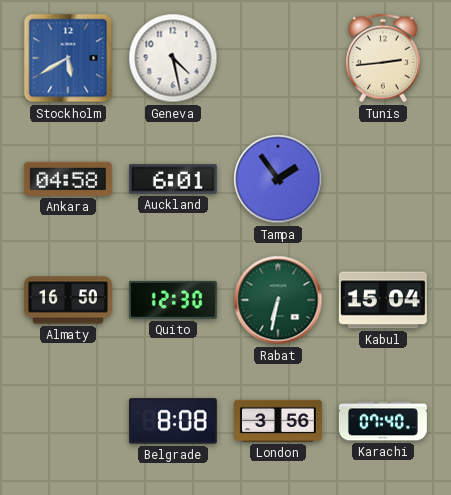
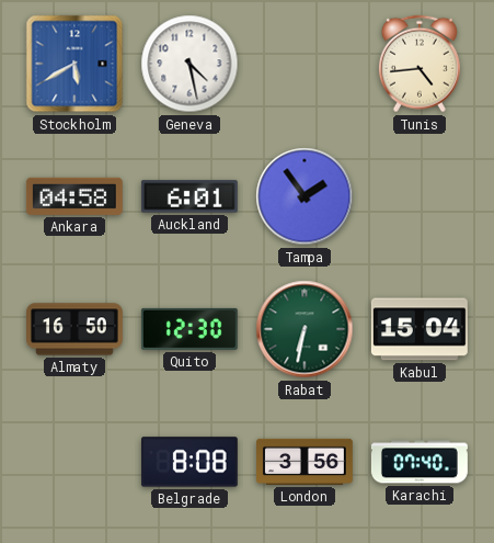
Tunis: 2:44 -> 4:44 (420, 64)
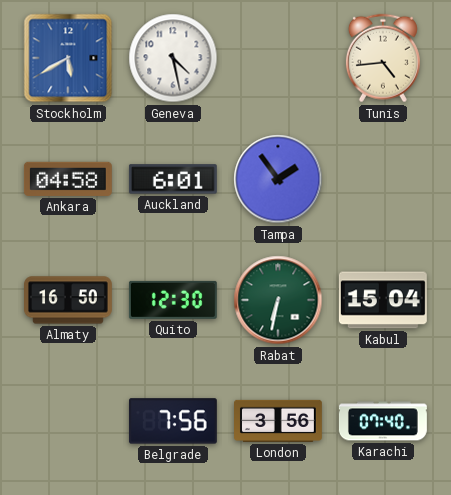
Belgrade: 8:08 -> 7:56 (173, 421)
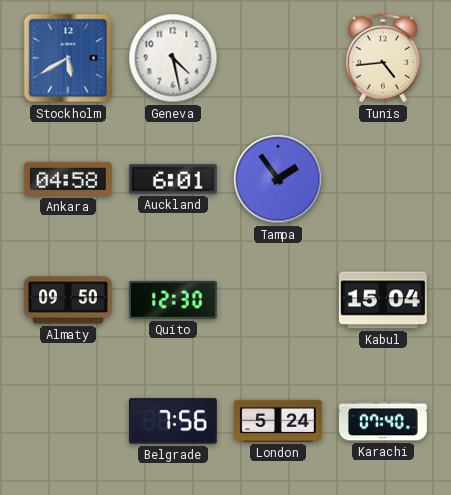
Almaty: 16:50 -> 09:50 (69, 300)
Rabat: 6:32 -> none (278, 300)
London: 3:56 -> 5:24 (279, 421)
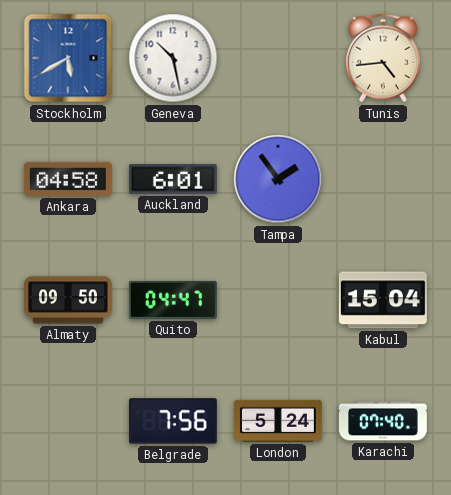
Geneva: 4:28 -> 10:28 (173, 58)
Quito: 12:30 -> 04:47 (173, 300)
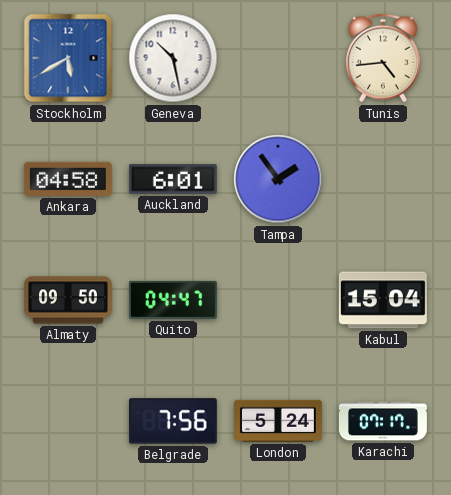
Karachi: 07:40 -> 07:17 (383, 421)
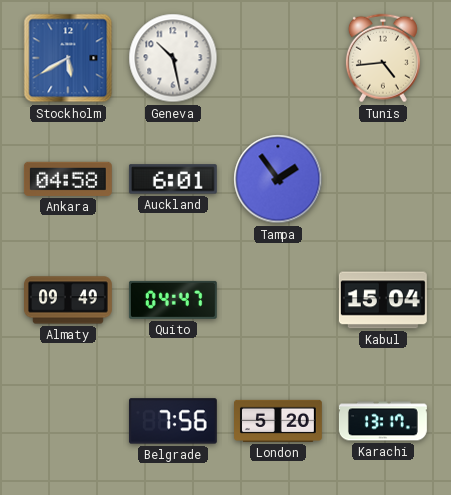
Almaty: 09:50 -> 09:49 (69, 300)
London: 5:24 -> 5:20 (279, 421)
Karachi: 07:17 -> 13:17 (383, 421)
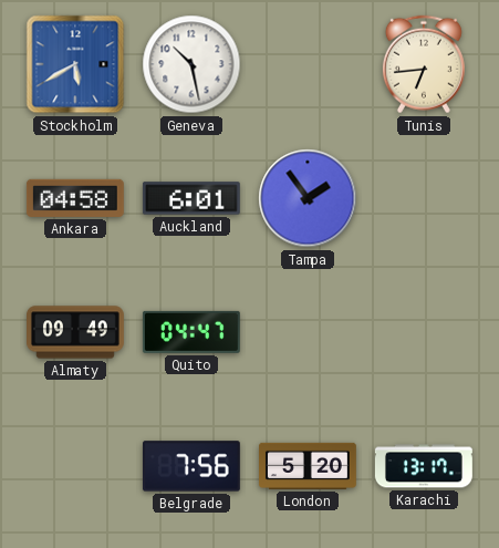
Tunis: 4:44 -> 6:44 (424, 64)
Kabul: 15:04 -> none (383, 300)
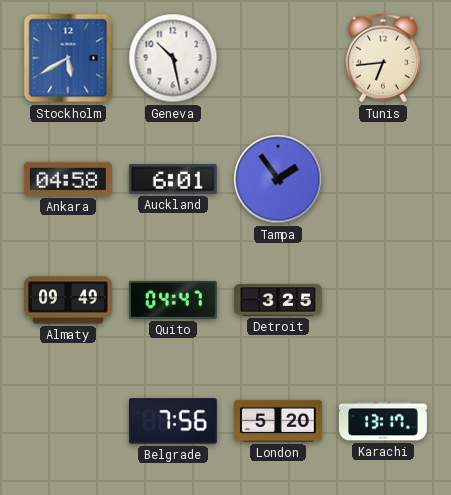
Detroit: none -> 3:25 (278, 300)
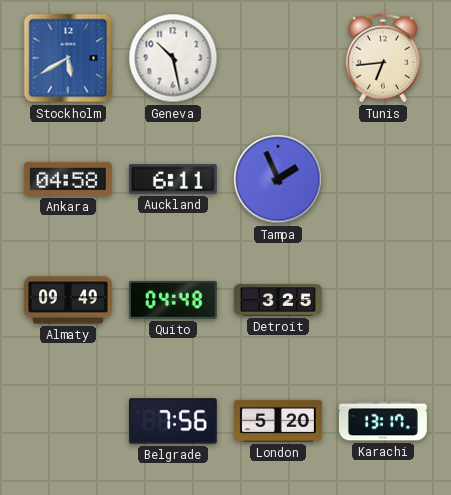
Auckland: 6:01 -> 6:11 (173, 179)
Tampa: 1:54 -> 1:56 (278, 179)
Quito: 04:47 -> 04:48 (173, 300)
